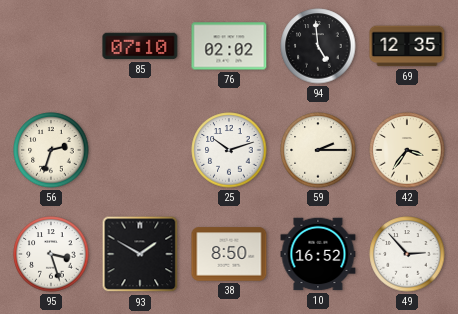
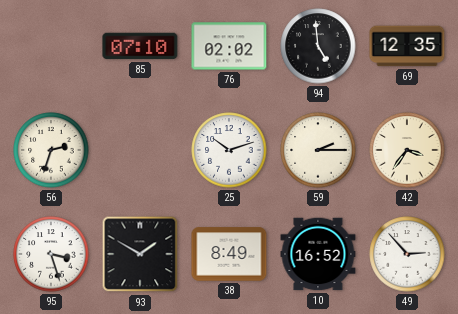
38: 8:50 -> 8:49 (229, 254)
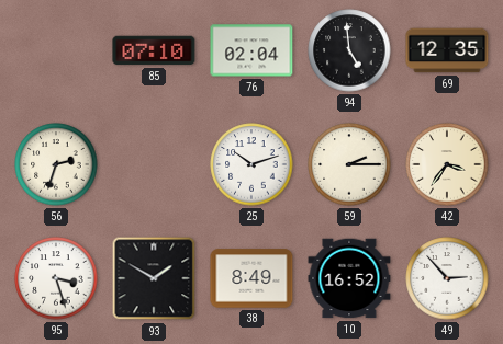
76: 02:02 -> 02:04 (251, 50)
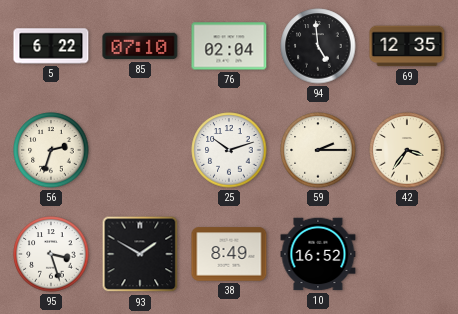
5: none -> 6:22 (51, 46)
49: 2:53 -> none (447, 278)
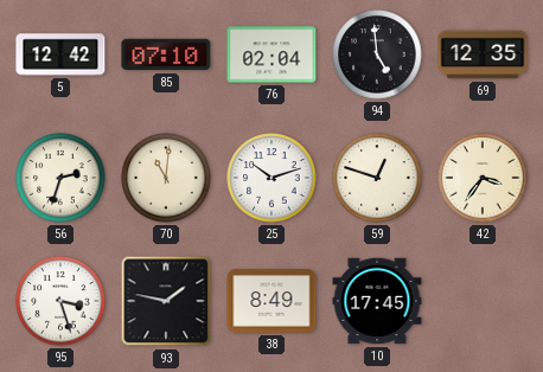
5: 6:22 -> 12:42 (60, 54)
70: none -> 11:01 (166, 178)
59: 2:15 -> 12:48 (377, 178)
93: 1:50 -> 1:47 (166, 301)
10: 16:52 -> 17:45 (377, 301)
